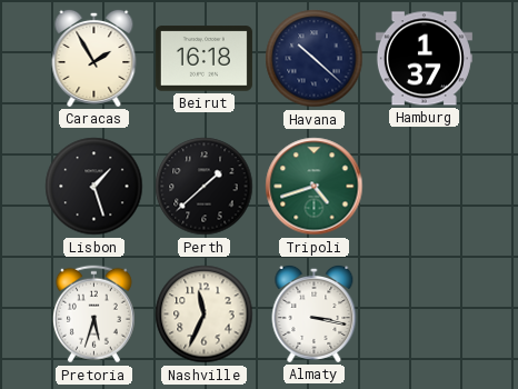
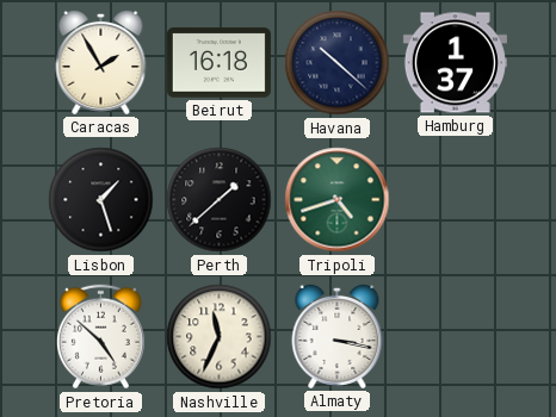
Pretoria: 5:33 -> 4:52 (100, 337)
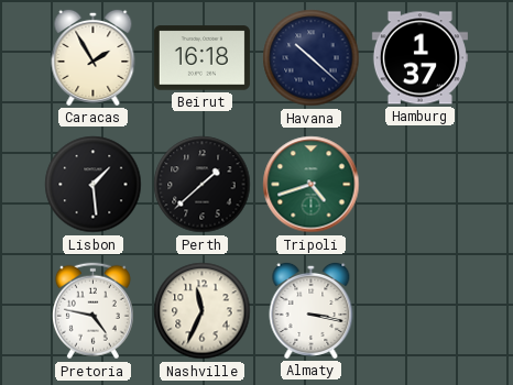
Lisbon: 1:27 -> 1:29 (94, 185)
Pretoria: 4:52 -> 4:47 (92, 311)
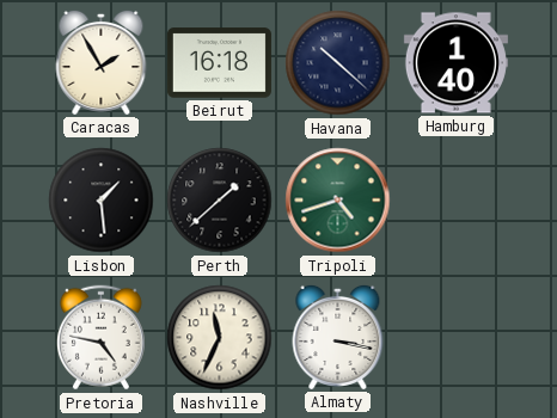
Hamburg: 1:37 -> 1:40 (455, 63)
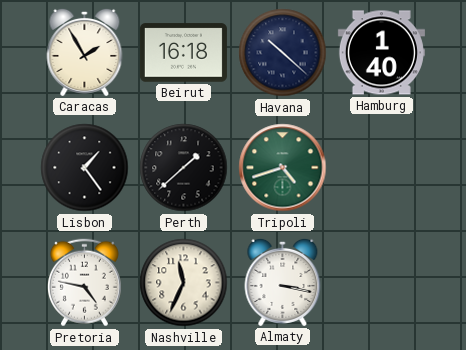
Lisbon: 1:29 -> 1:24 (85, 168)
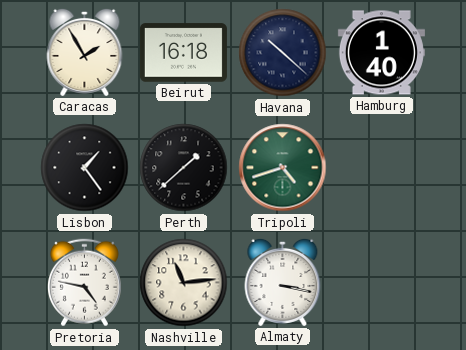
Nashville: 11:34 -> 11:14 (184, 283)
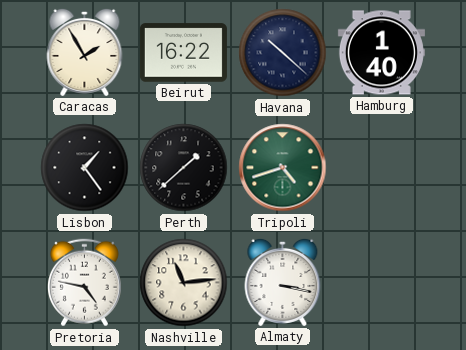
Beirut: 16:18 -> 16:22 (183, 53)
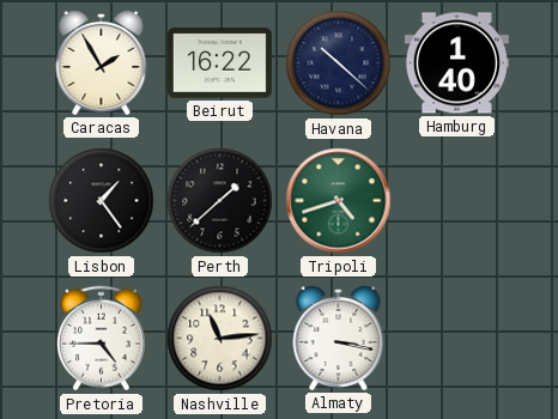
Pretoria: 4:47 -> 4:45 (101, 339)
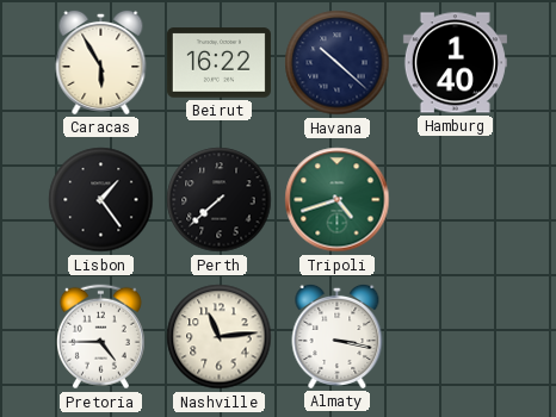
Caracas: 1:55 -> 5:55 (101, 62)
Perth: 1:38 -> 7:38 (220, 200)
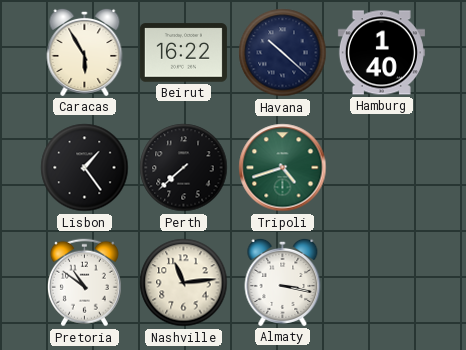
Pretoria: 4:45 -> 10:51 (84, 283)
